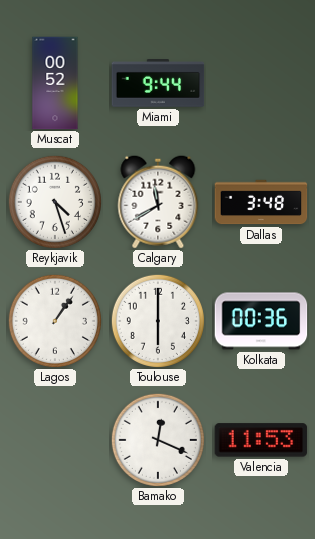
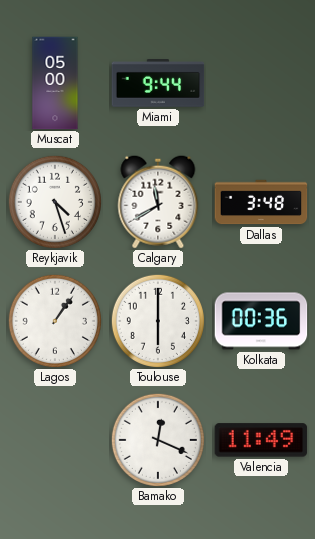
Muscat: 00:52 -> 05:00 (55, 83)
Valencia: 11:53 -> 11:49 (261, 440)
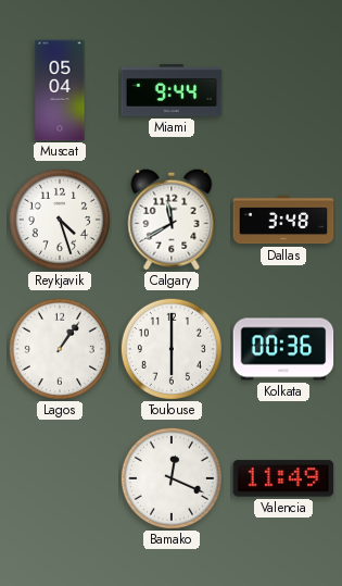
Muscat: 05:00 -> 05:04 (60, 90)
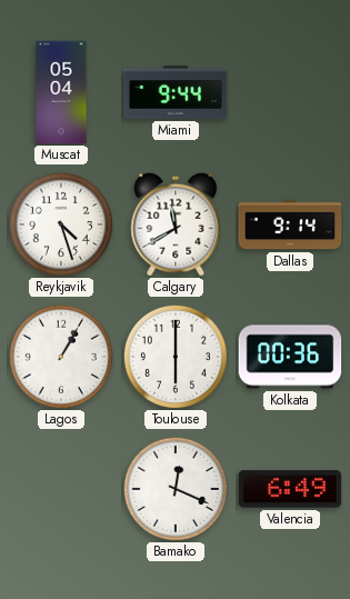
Dallas: 3:48 -> 9:14 (290, 224)
Lagos: 1:06 -> 1:05 (61, 357)
Valencia: 11:49 -> 6:49 (290, 489)
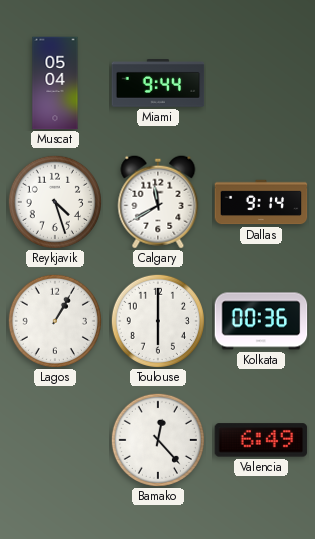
Bamako: 12:19 -> 12:23 (158, 440)
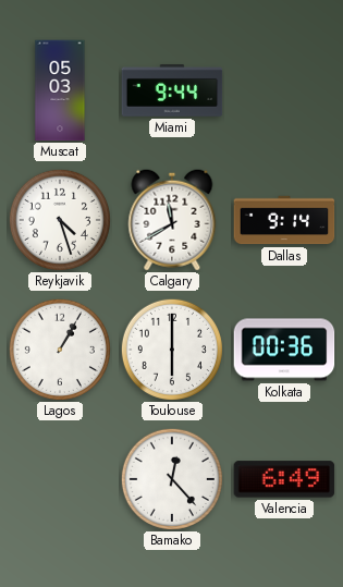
Muscat: 05:04 -> 05:03 (60, 90)
